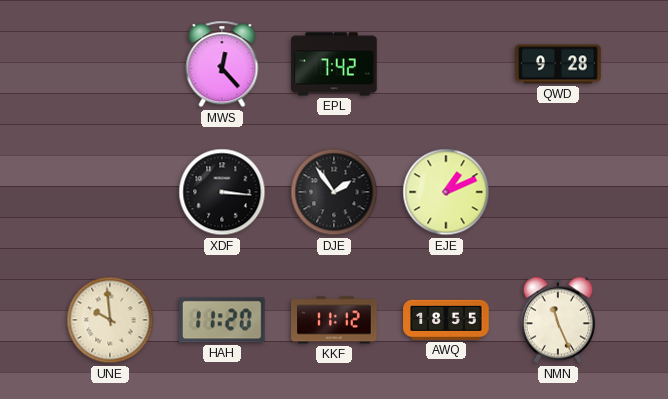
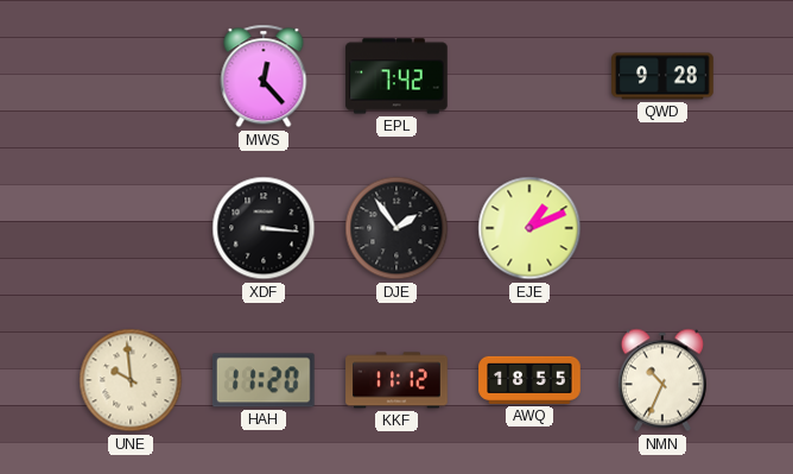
NMN: 11:26 -> 10:34 (662, 380)
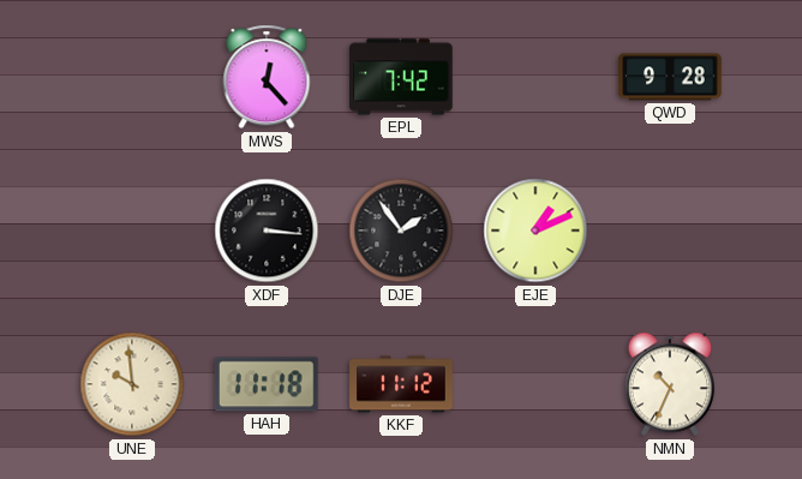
HAH: 11:20 -> 11:18 (267, 384)
AWQ: 18:55 -> none (529, 380)
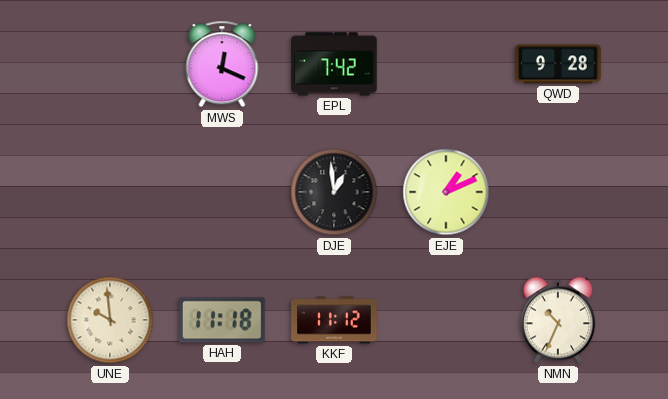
MWS: 12:23 -> 12:19 (222, 64)
XDF: 3:16 -> none (267, 230)
DJE: 1:54 -> 12:59 (334, 192)
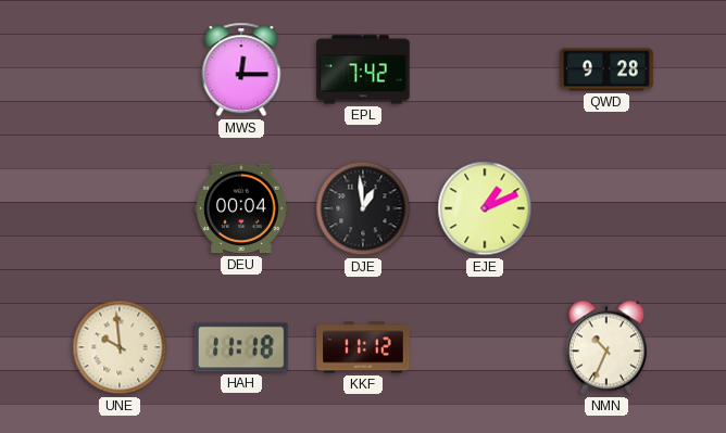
MWS: 12:19 -> 12:15 (241, 69)
DEU: none -> 00:04 (241, 208)
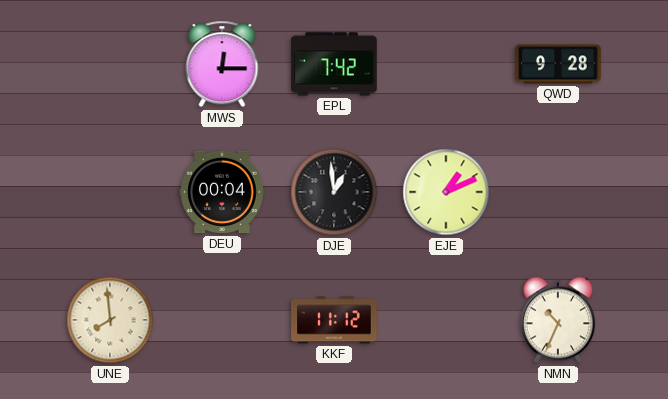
UNE: 9:59 -> 7:59 (110, 320)
HAH: 11:18 -> none (241, 347)
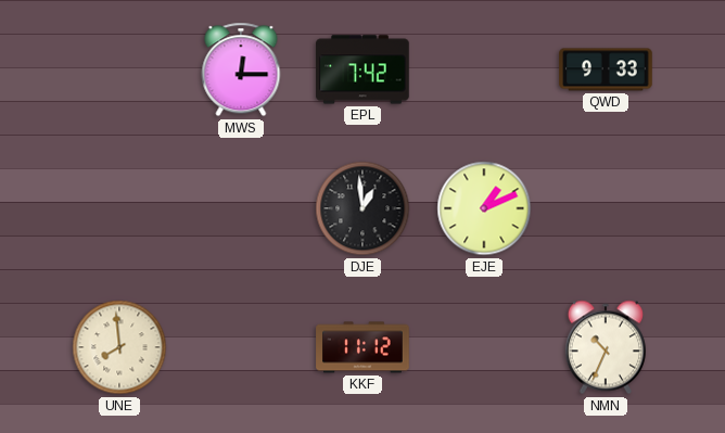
QWD: 9:28 -> 9:33 (606, 69)
DEU: 00:04 -> none (222, 192)
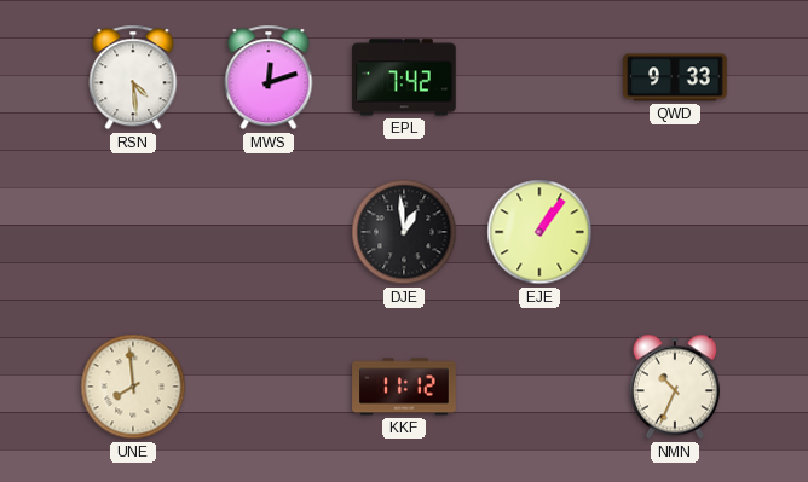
RSN: none -> 4:29 (133, 77)
MWS: 12:15 -> 12:12 (269, 77)
EJE: 1:11 -> 1:06 (539, 232)
